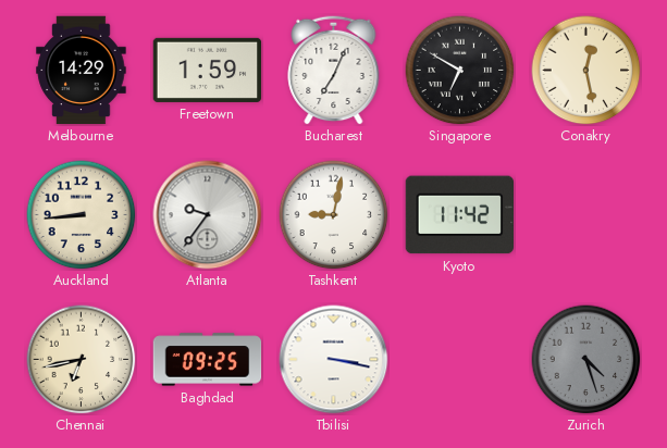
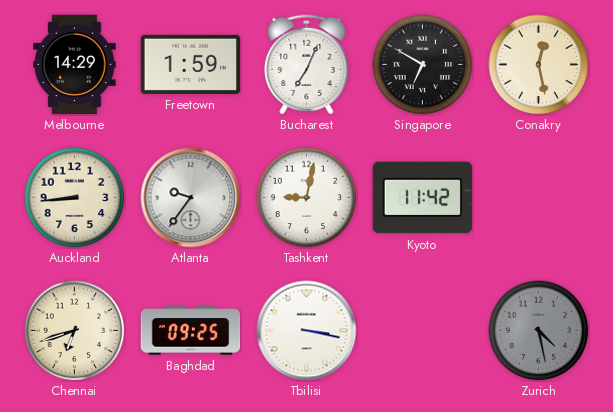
Chennai: 6:43 -> 6:42 (75, 331)
Zurich: 4:27 -> 4:28 (539, 331)
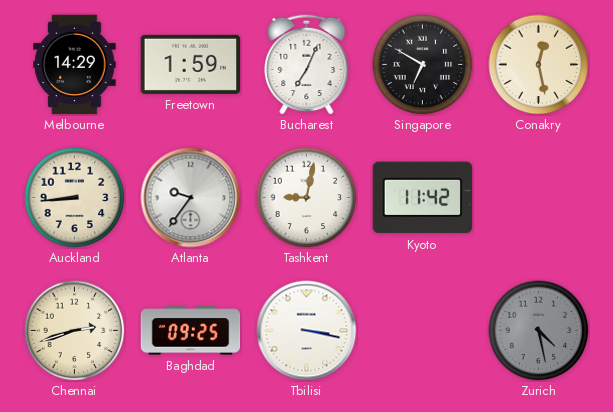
Chennai: 6:42 -> 2:42 (75, 331)
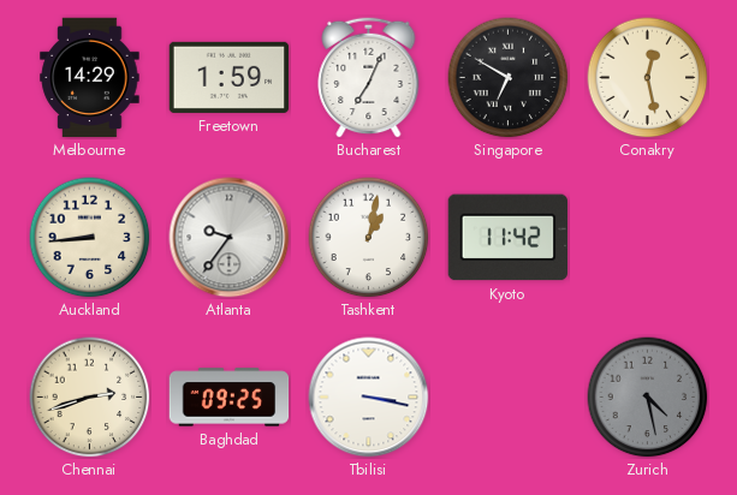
Tashkent: 9:02 -> 1:02 (369, 238)
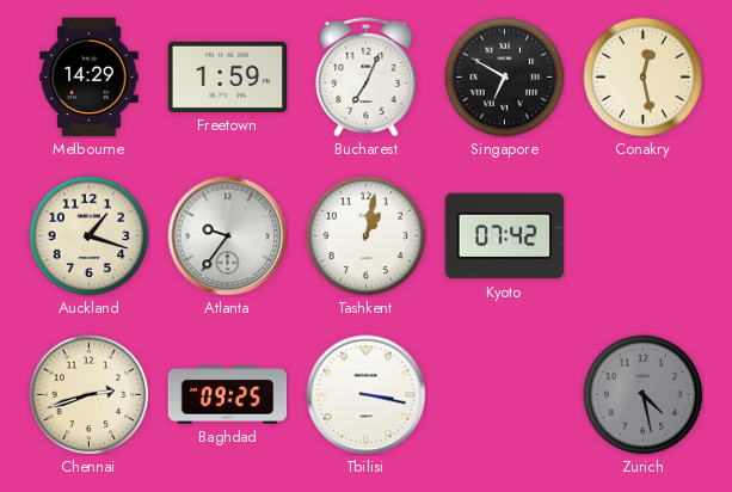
Auckland: 8:44 -> 1:18 (90, 236)
Kyoto: 11:42 -> 07:42 (504, 236)
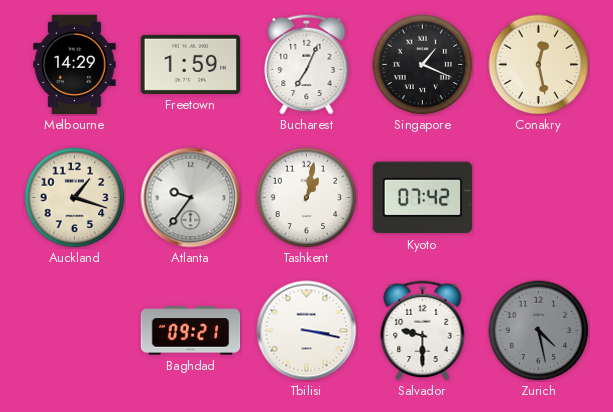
Singapore: 6:50 -> 1:19 (423, 65)
Chennai: 2:42 -> none (90, 395)
Baghdad: 09:25 -> 09:21 (191, 331)
Salvador: none -> 9:30 (423, 330)
